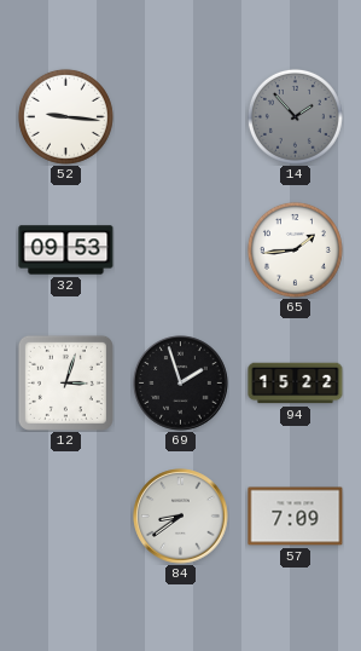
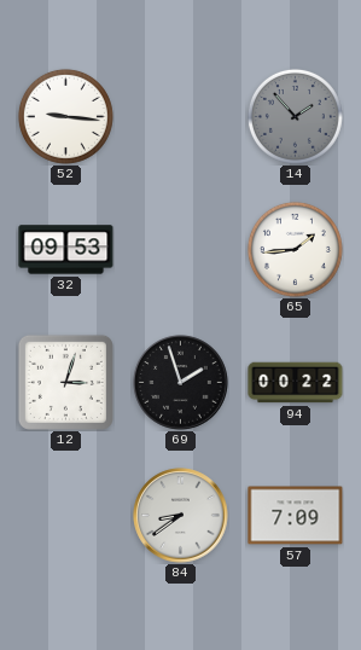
94: 15:22 -> 00:22 (296, 383)
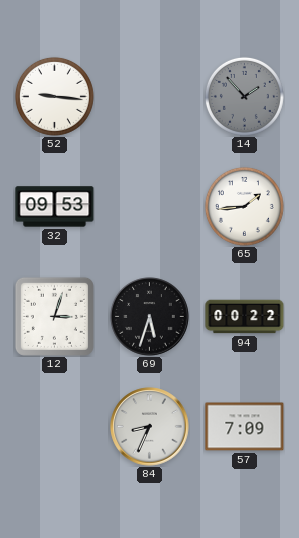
69: 1:57 -> 5:33 (150, 317)
84: 8:39 -> 8:34 (150, 427)
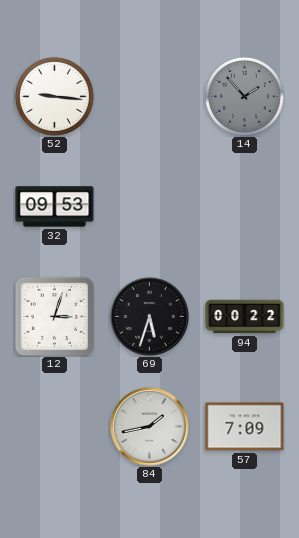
65: 1:44 -> none (244, 206)
84: 8:34 -> 1:43 (150, 427)
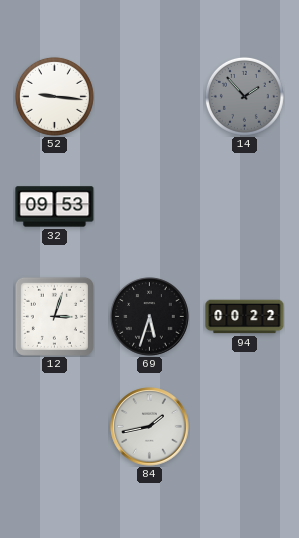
57: 7:09 -> none (245, 427)
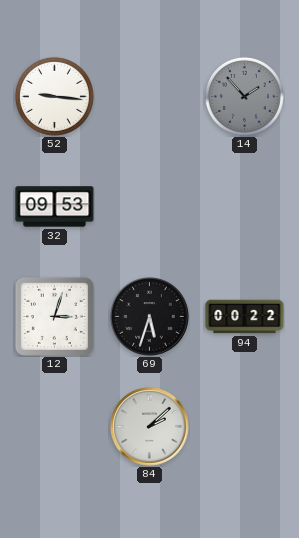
84: 1:43 -> 2:08 (150, 427)
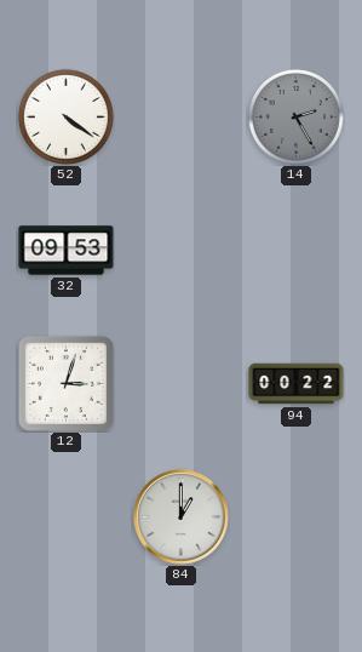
52: 9:16 -> 4:21 (65, 116)
14: 1:53 -> 2:25 (295, 116)
69: 5:33 -> none (150, 317)
84: 2:08 -> 1:00 (182, 517)
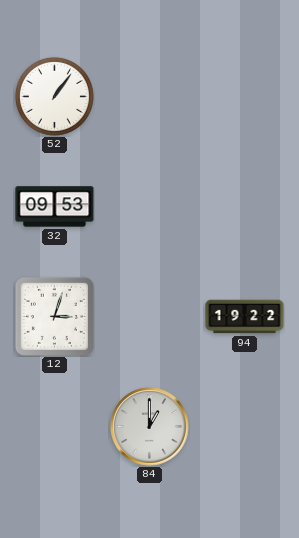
52: 4:21 -> 1:06 (54, 96)
14: 2:25 -> none (295, 116)
94: 00:22 -> 19:22 (245, 317)
